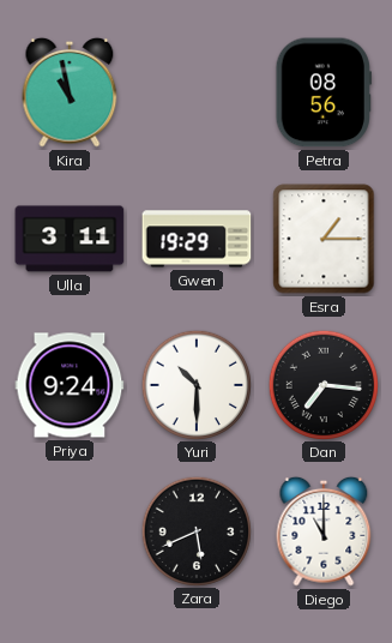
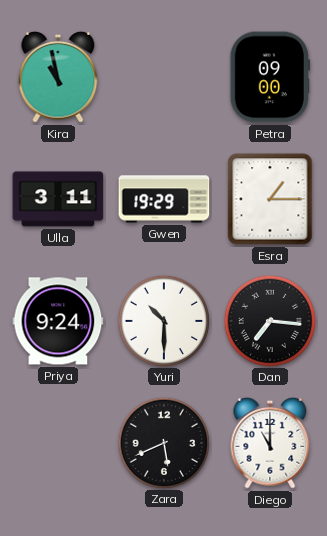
Petra: 08:56 -> 09:00 (270, 77)
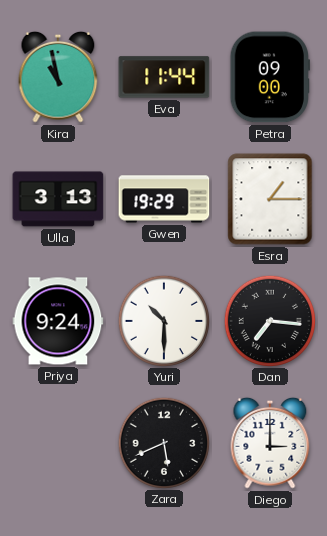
Eva: none -> 11:44 (164, 77)
Ulla: 3:11 -> 3:13 (58, 199)
Diego: 11:00 -> 3:00 (270, 443)
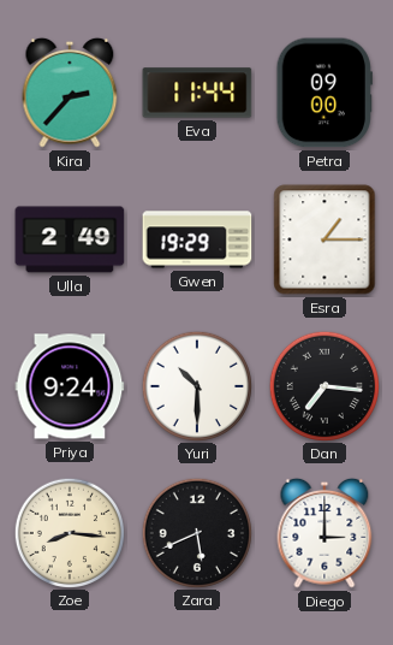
Kira: 10:58 -> 2:37 (70, 93)
Ulla: 3:13 -> 2:49 (70, 239)
Zoe: none -> 8:16 (69, 532)
